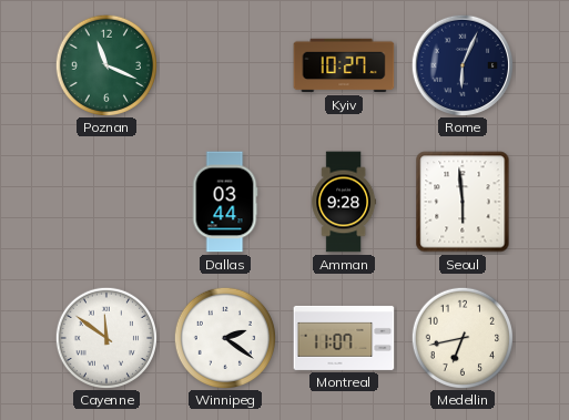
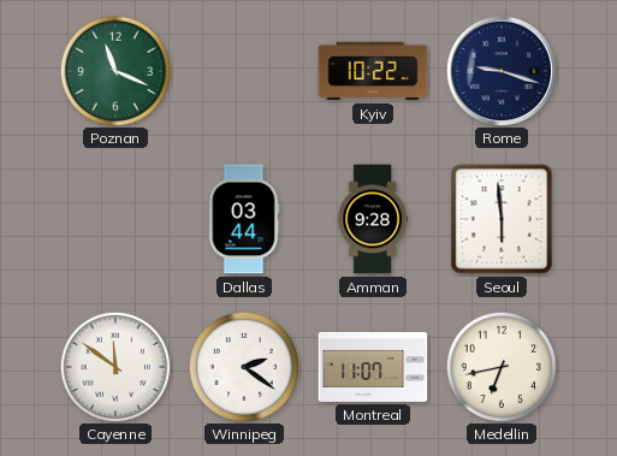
Kyiv: 10:27 -> 10:22 (373, 71)
Rome: 6:04 -> 9:18 (500, 70)
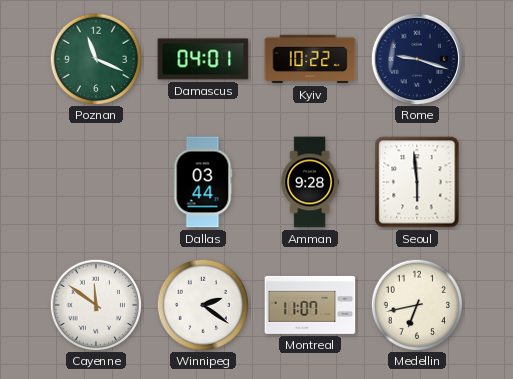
Damascus: none -> 04:01 (203, 59)
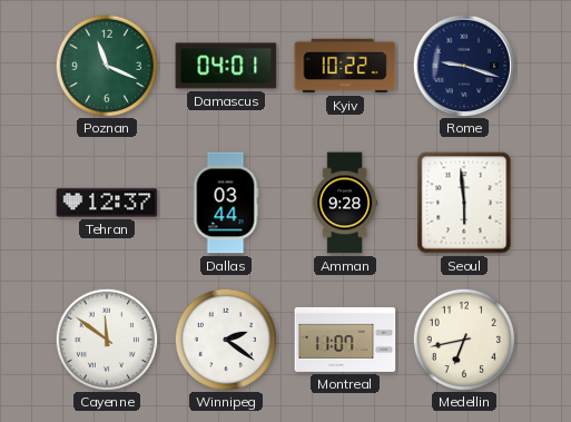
Tehran: none -> 12:37 (107, 203)
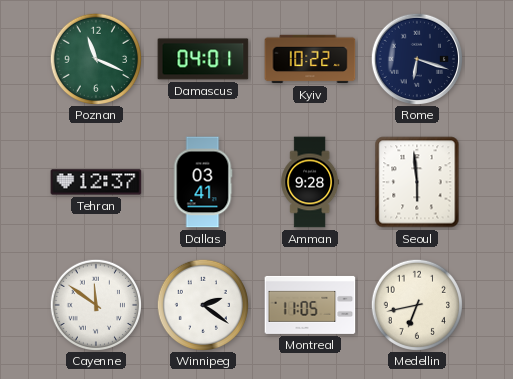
Rome: 9:18 -> 6:18 (416, 58)
Dallas: 03:44 -> 03:41 (203, 182)
Montreal: 11:07 -> 11:05 (310, 305)
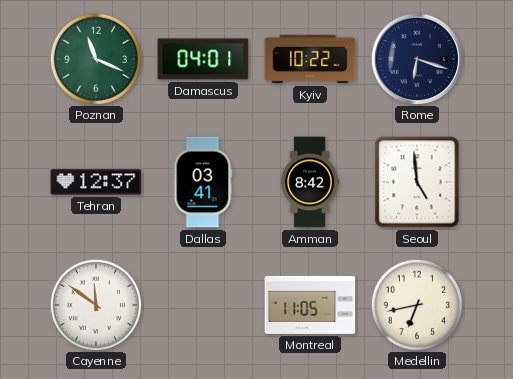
Amman: 9:28 -> 8:42 (310, 182)
Seoul: 5:59 -> 4:59 (417, 182)
Winnipeg: 2:21 -> none (202, 304)
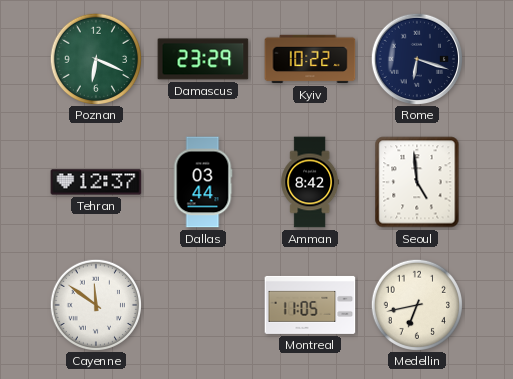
Poznan: 11:19 -> 6:19 (95, 58)
Damascus: 04:01 -> 23:29 (203, 59)
Dallas: 03:41 -> 03:44 (203, 182)
